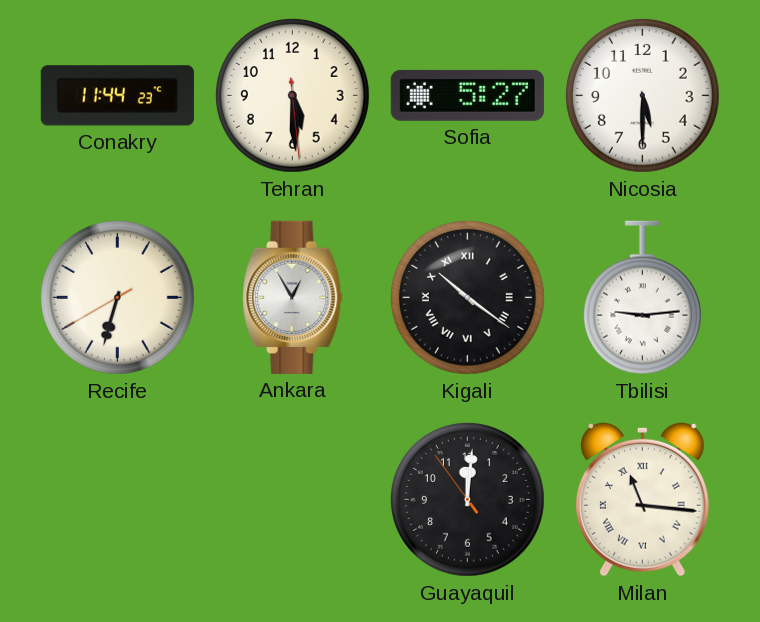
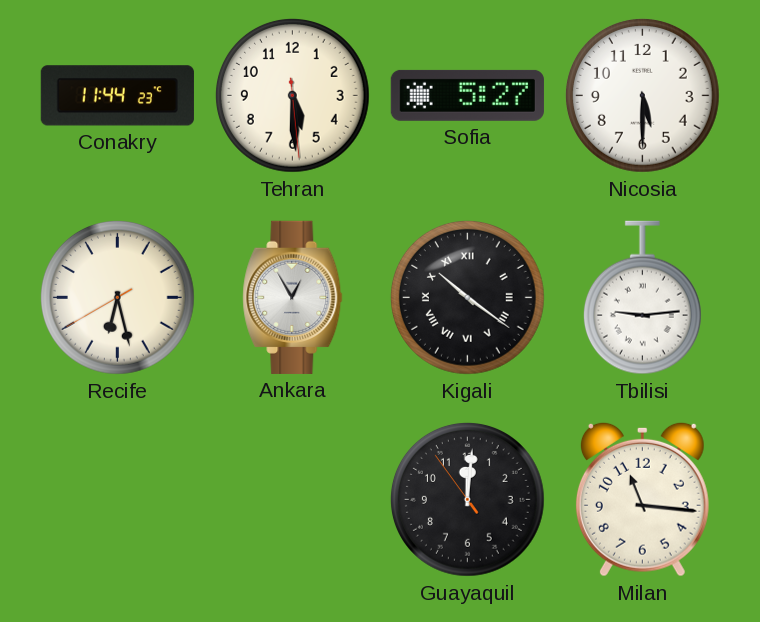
Recife: 6:32 -> 6:27 (117, 297)
Milan numerals: Roman -> Arabic (642, 499)
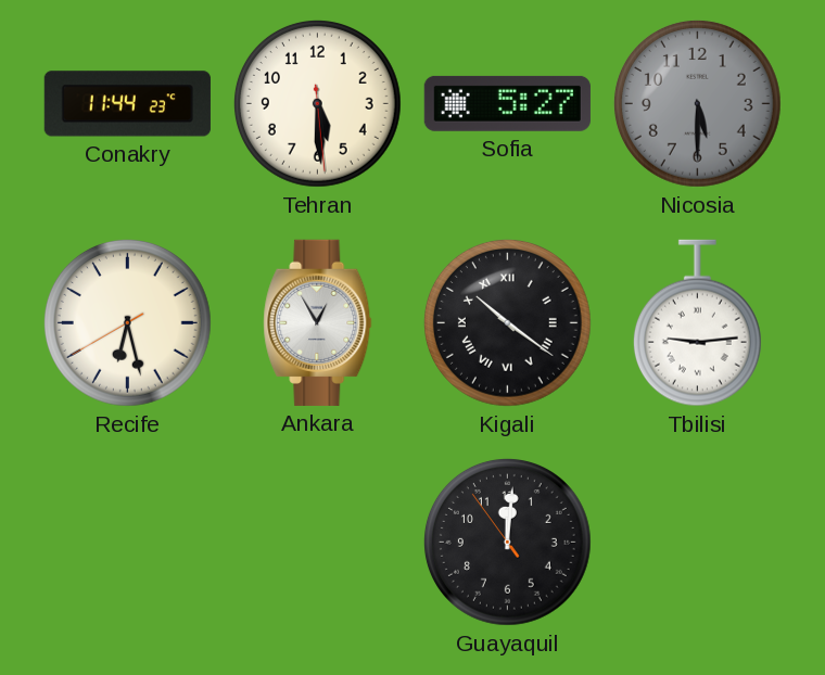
Nicosia dial: white -> grey (697, 103)
Milan: 11:16 -> none (642, 499)
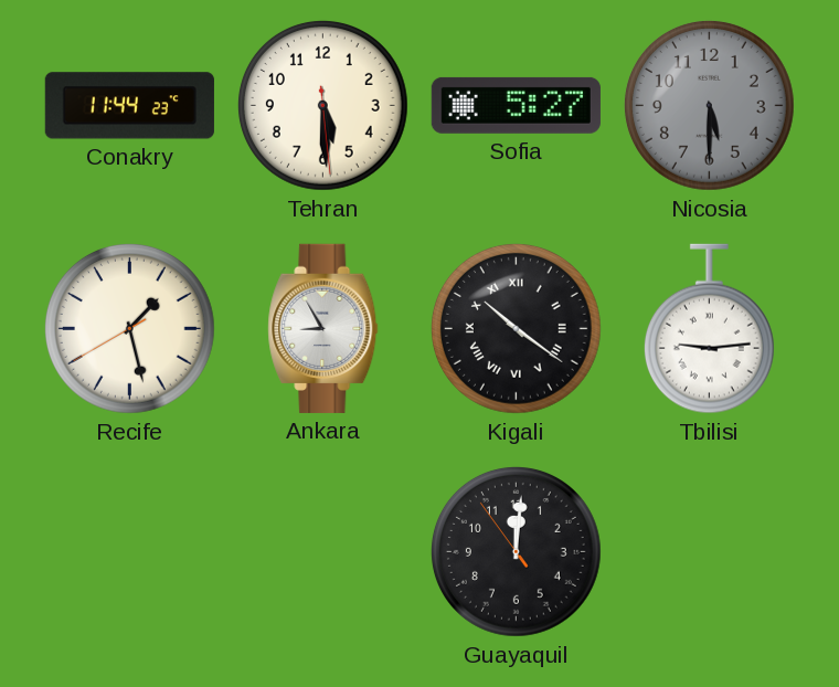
Recife: 6:27 -> 1:27 (129, 328)
Ankara: 12:55 -> 8:55 (323, 328)
